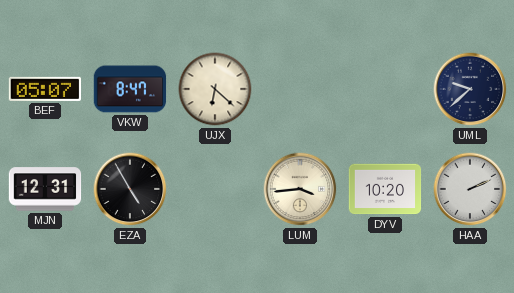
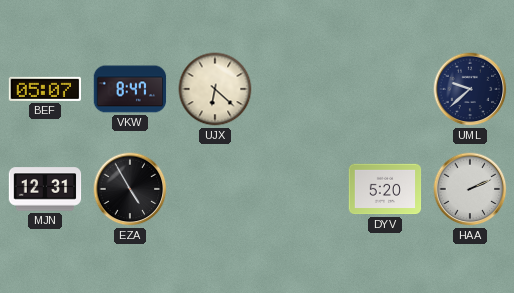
LUM: 3:44 -> none (300, 189)
DYV: 10:20 -> 5:20 (385, 189)
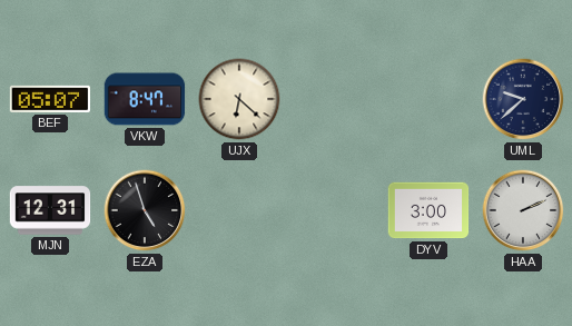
EZA: 4:55 -> 4:57 (145, 210)
DYV: 5:20 -> 3:00 (428, 210)
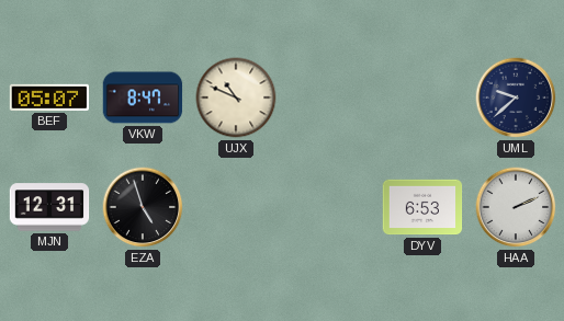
UJX: 6:22 -> 10:49 (236, 98)
DYV: 3:00 -> 6:53 (422, 207)
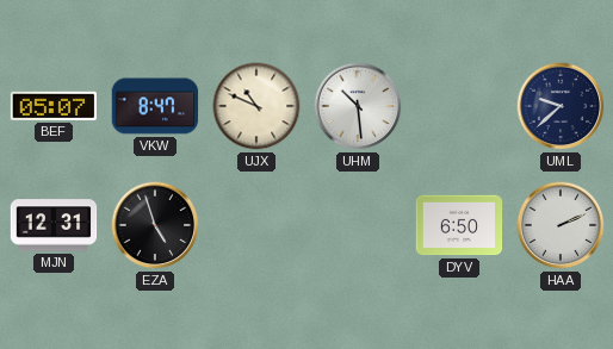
UHM: none -> 10:29 (358, 106)
DYV: 6:53 -> 6:50 (459, 225)
